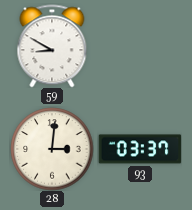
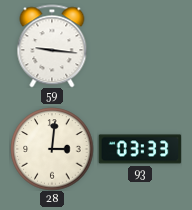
59: 8:50 -> 9:16 (52, 46)
93: 03:37 -> 03:33 (140, 149)
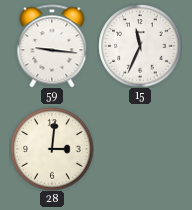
15: none -> 11:34 (140, 46)
93: 03:33 -> none (140, 149)
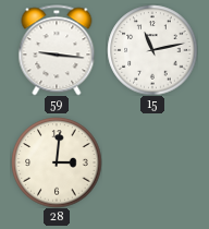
15: 11:34 -> 11:13 (152, 50)
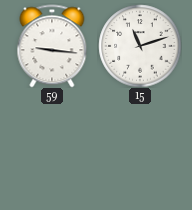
15: 11:13 -> 11:12 (140, 46)
28: 3:01 -> none (57, 162)
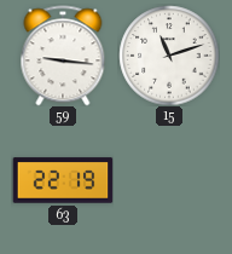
63: none -> 22:19 (63, 180)
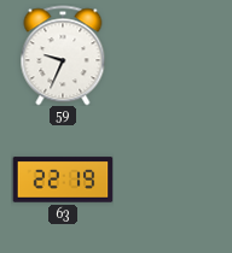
59: 9:16 -> 9:34 (63, 55)
15: 11:12 -> none (169, 56)
